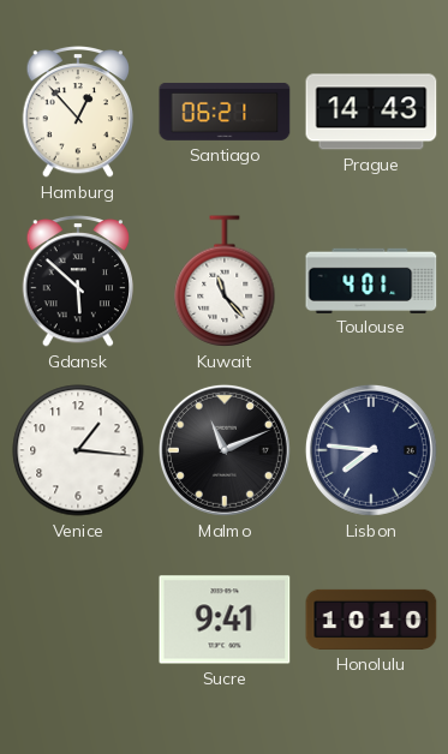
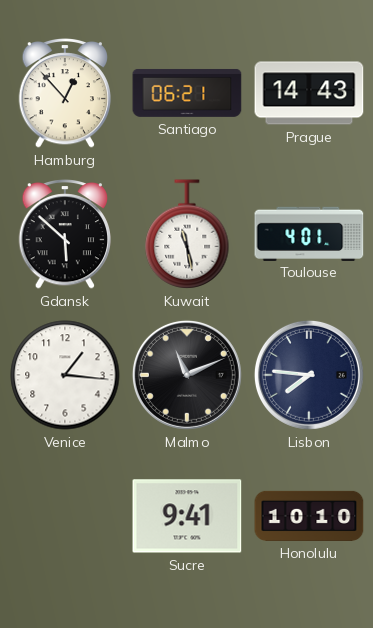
Kuwait: 11:23 -> 11:28 (187, 234)
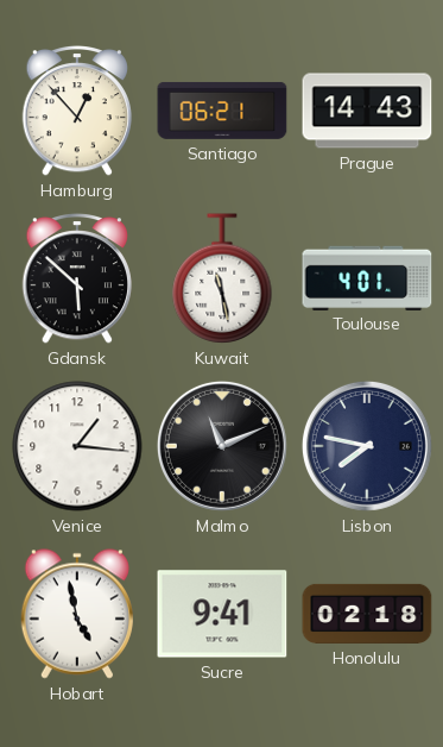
Lisbon: 7:46 -> 7:47 (367, 446)
Hobart: none -> 4:58 (77, 614)
Honolulu: 10:10 -> 02:18 (367, 614)
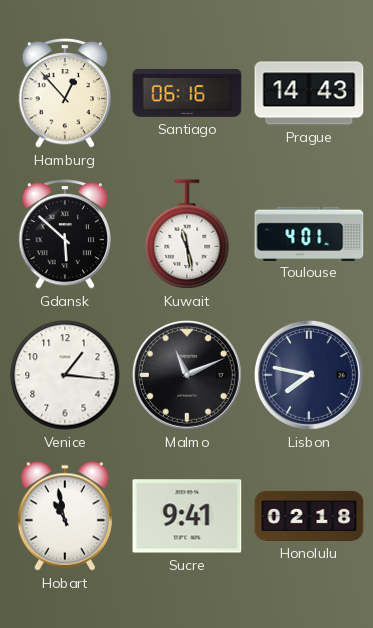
Santiago: 06:21 -> 06:16 (187, 93)
Hobart: 4:58 -> 10:58 (65, 516)
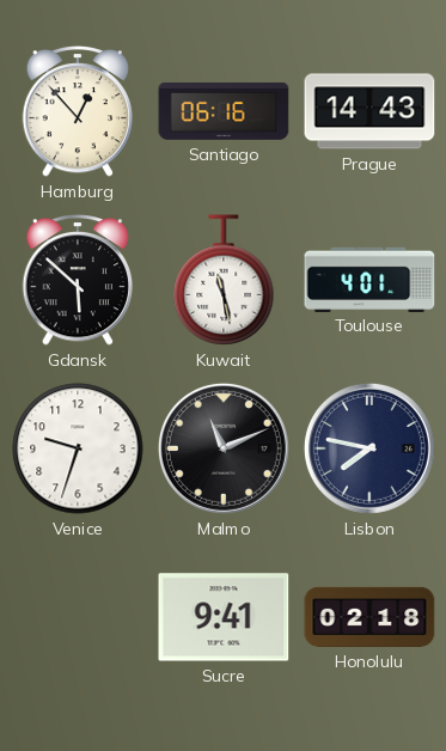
Venice: 1:16 -> 9:33 (78, 448)
Hobart: 10:58 -> none (65, 516)
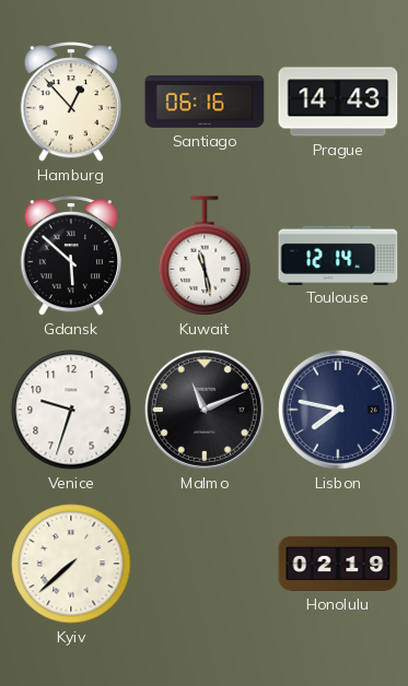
Toulouse: 4:01 -> 12:14 (338, 255)
Kyiv: none -> 7:38 (71, 564)
Sucre: 9:41 -> none (224, 617)
Honolulu: 02:18 -> 02:19 (338, 564)
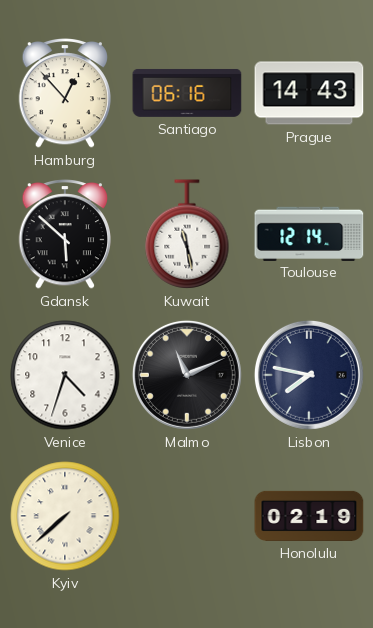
Venice: 9:33 -> 4:33 (65, 375)
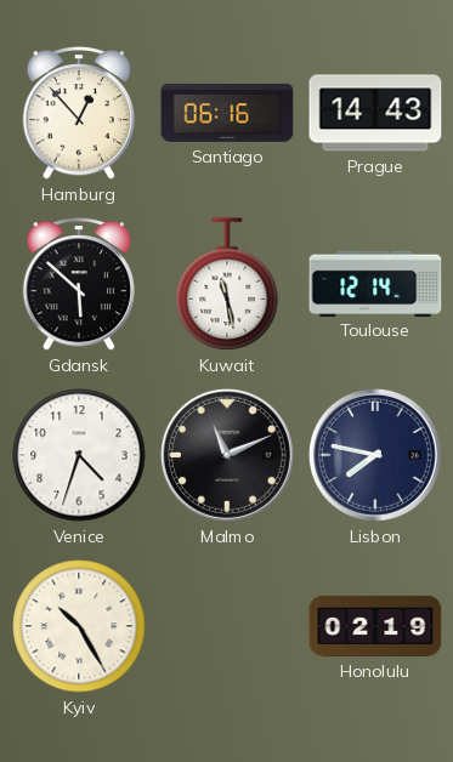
Kyiv: 7:38 -> 10:25 (79, 626)
